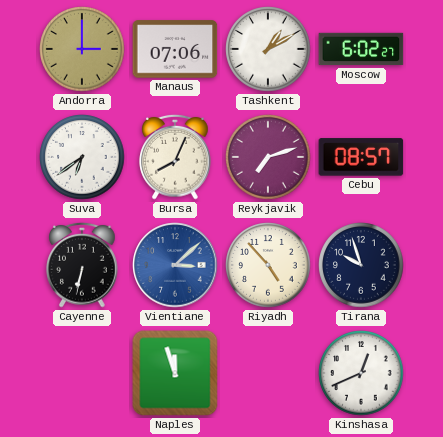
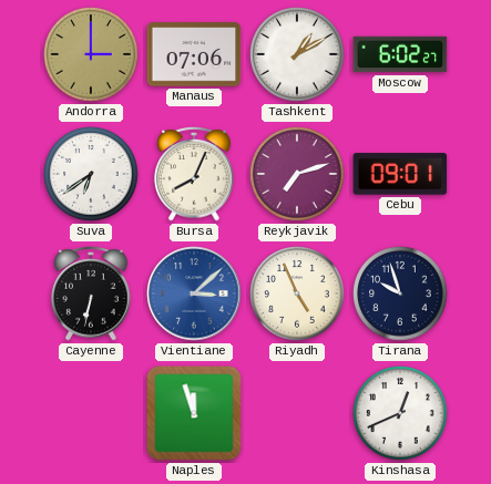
Cebu: 08:57 -> 09:01 (400, 174)
Riyadh: 4:53 -> 4:56 (297, 294)
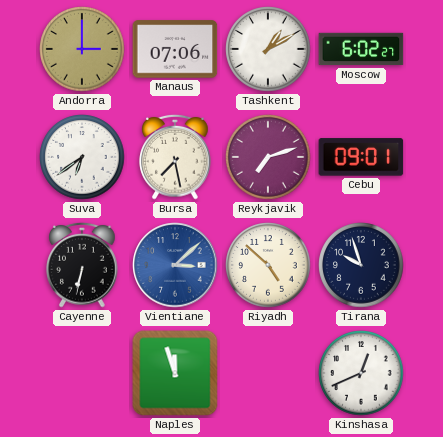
Bursa: 8:04 -> 7:28 (175, 157)
Riyadh: 4:56 -> 4:52 (268, 265)
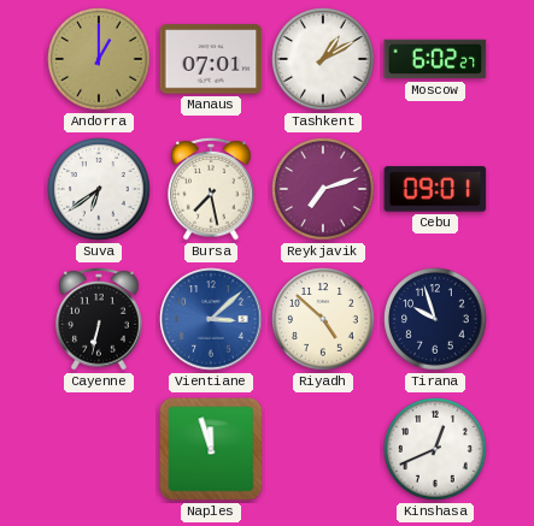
Andorra: 3:00 -> 1:00 (99, 59)
Manaus: 07:06 -> 07:01 (211, 59)
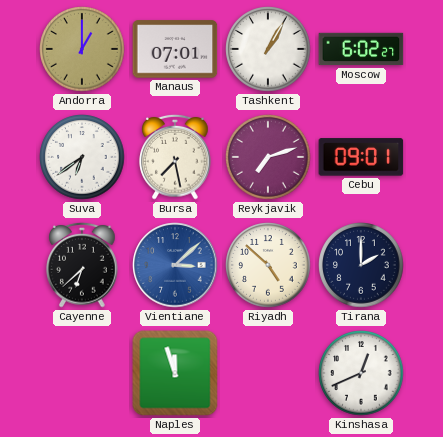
Tashkent: 1:10 -> 1:05 (268, 49)
Cayenne: 6:32 -> 6:38 (82, 265)
Tirana: 9:57 -> 2:00 (361, 265)
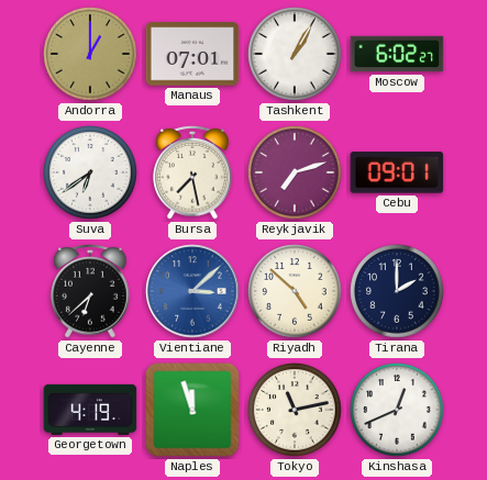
Georgetown: none -> 4:19 (90, 410)
Tokyo: none -> 11:13 (295, 410)
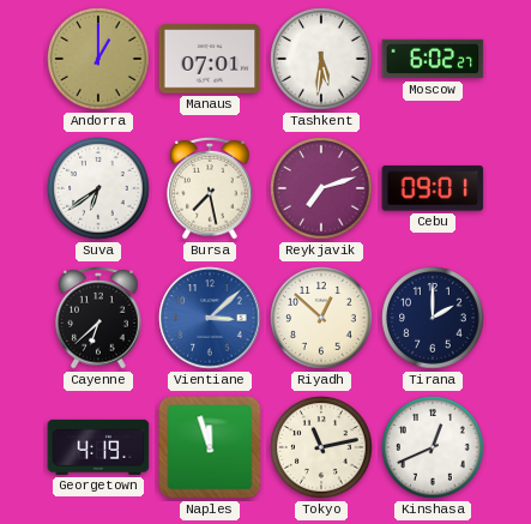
Tashkent: 1:05 -> 5:31 (321, 59)
Riyadh: 4:52 -> 12:52 (321, 318)
